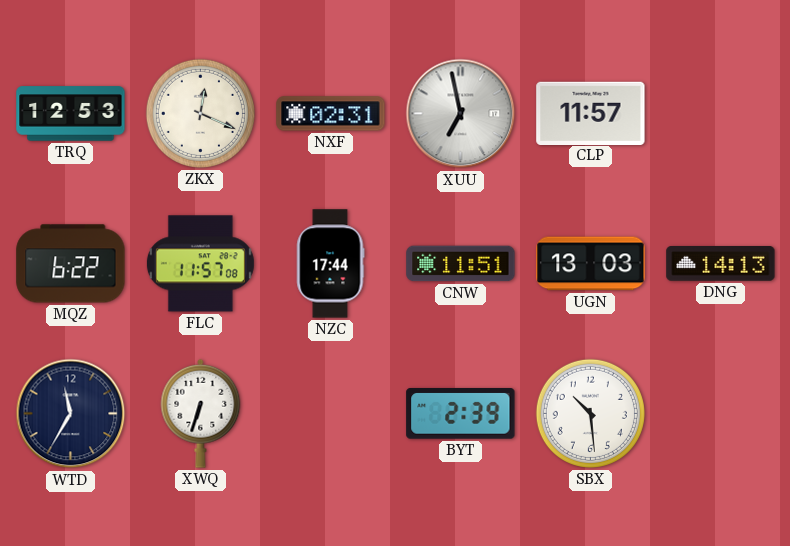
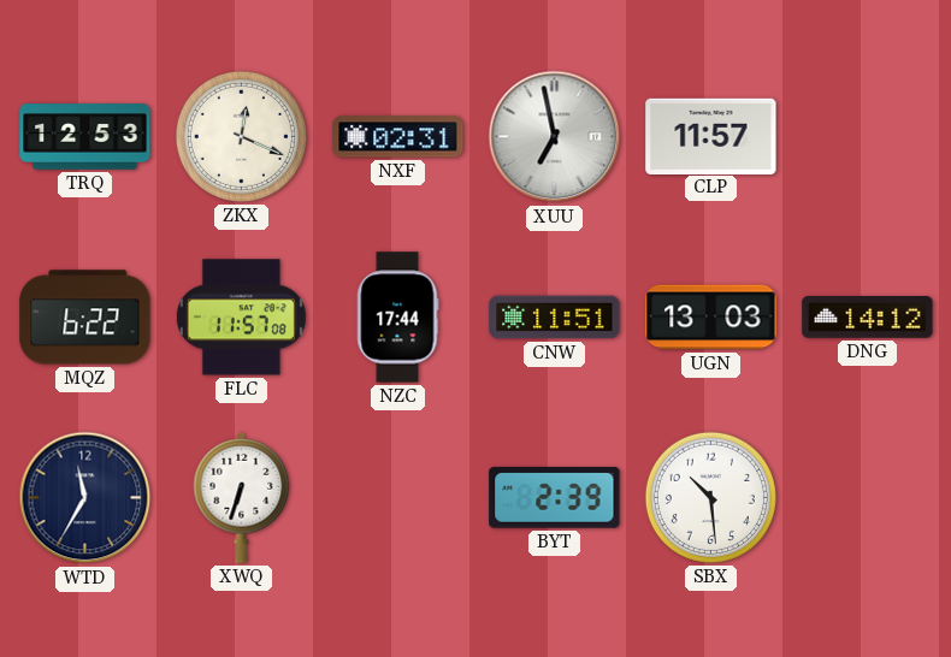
DNG: 14:13 -> 14:12 (868, 318)
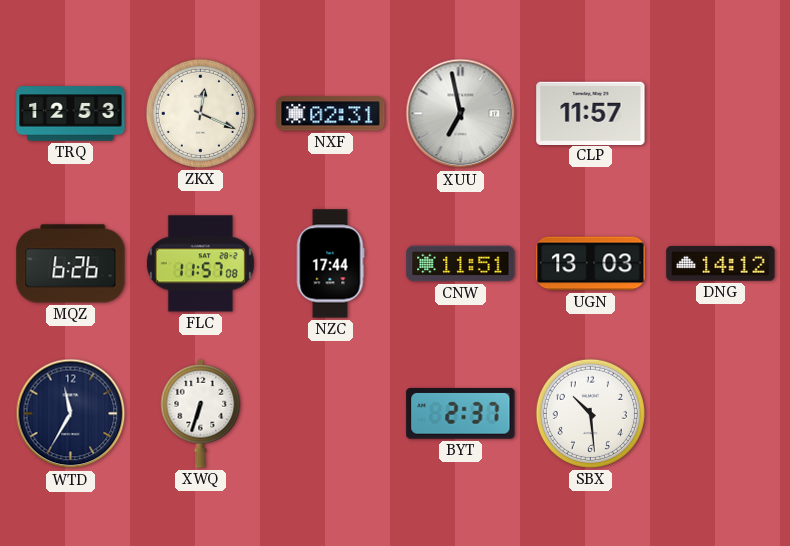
MQZ: 6:22 -> 6:26 (71, 264)
BYT: 2:39 -> 2:37 (461, 414)
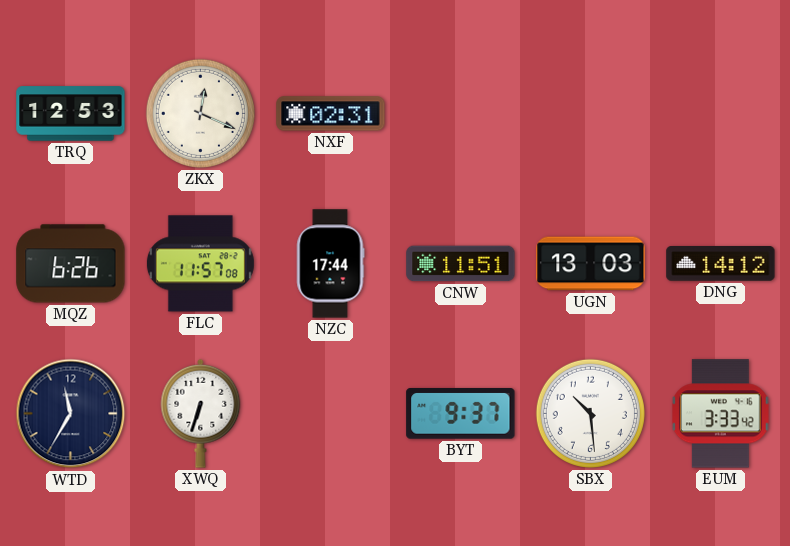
XUU: 6:58 -> none (461, 114)
CLP: 11:57 -> none (591, 113)
BYT: 2:37 -> 9:37 (461, 414)
EUM: none -> 3:33 (721, 414)
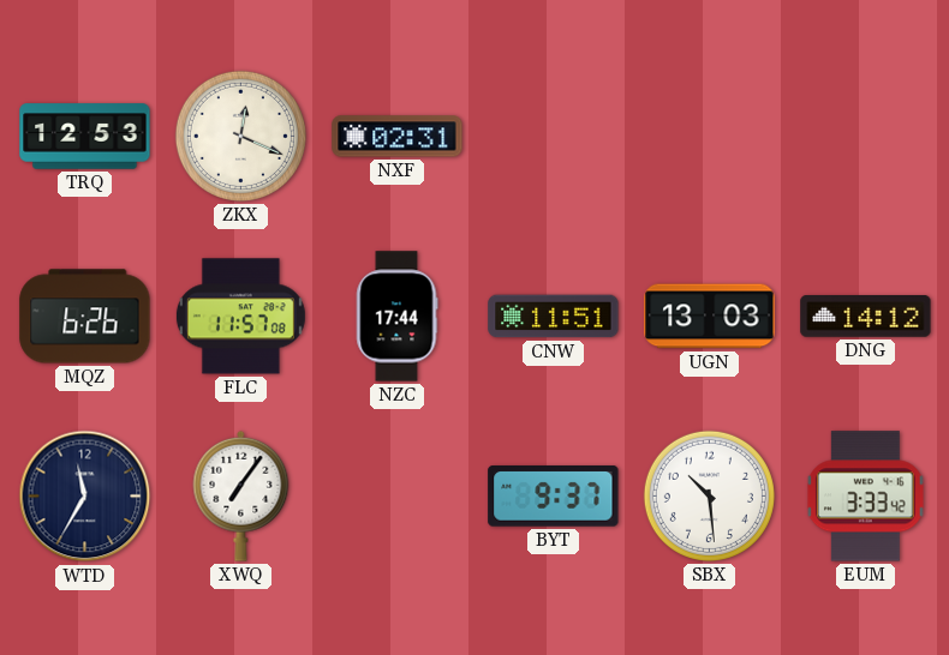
XWQ: 6:33 -> 7:06 (241, 495)
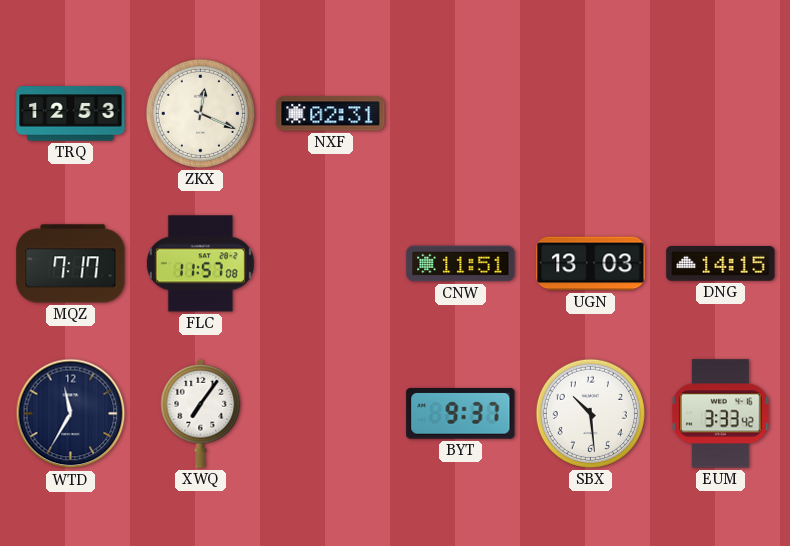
MQZ: 6:26 -> 7:17 (71, 264)
NZC: 17:44 -> none (396, 317)
DNG: 14:12 -> 14:15 (721, 264)
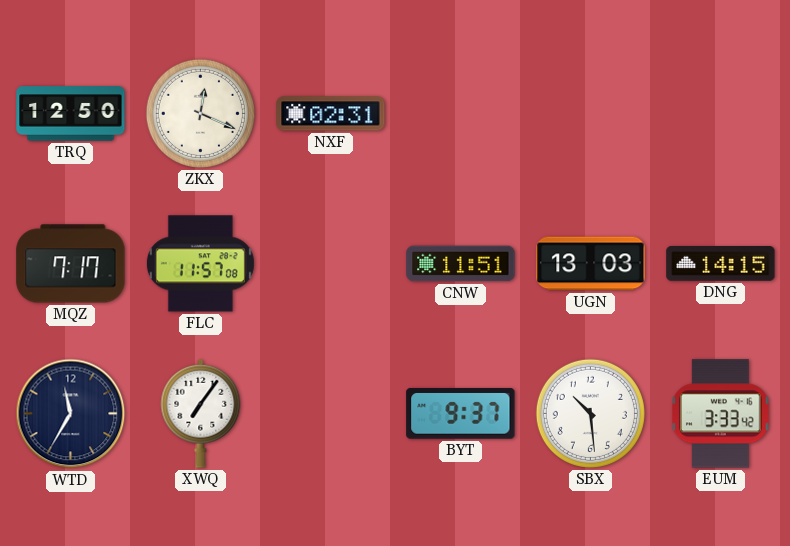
TRQ: 12:53 -> 12:50 (71, 114)
